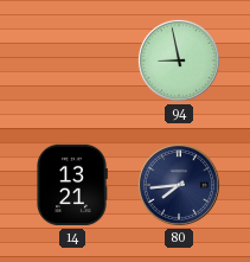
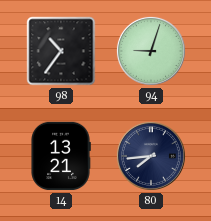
98: none -> 10:36 (61, 51)
94: 8:58 -> 9:03 (151, 51)
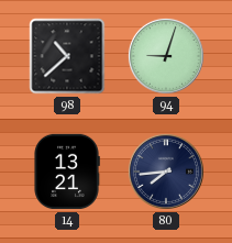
98: 10:36 -> 10:38 (67, 56)
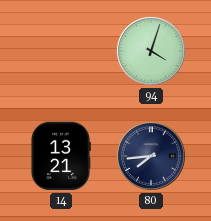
98: 10:38 -> none (67, 56)
94: 9:03 -> 4:03 (151, 51)
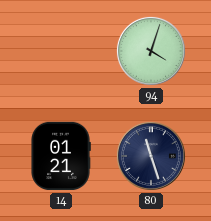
14: 13:21 -> 01:21 (61, 156)
80: 7:44 -> 11:27 (151, 156)
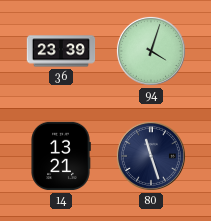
36: none -> 23:39 (61, 51)
14: 01:21 -> 13:21 (61, 156)
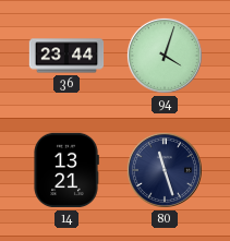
36: 23:39 -> 23:44 (66, 56)
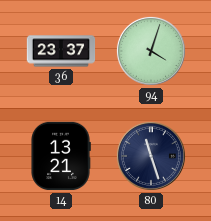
36: 23:44 -> 23:37 (61, 51)
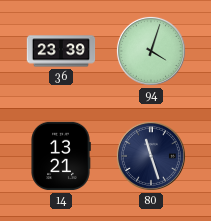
36: 23:37 -> 23:39 (61, 51)
